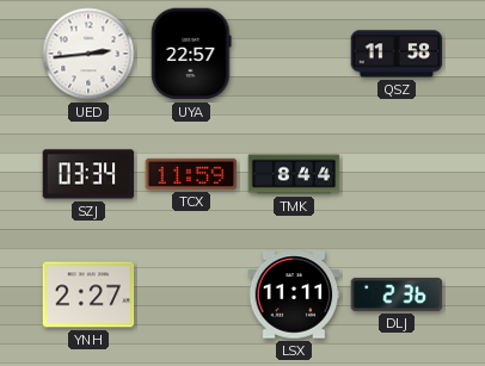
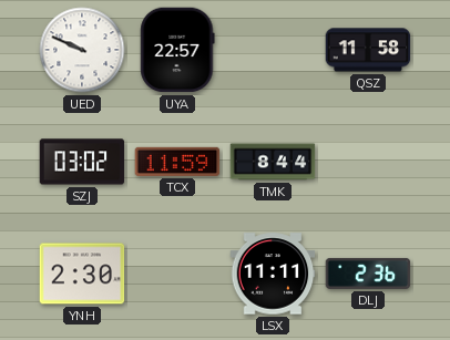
UED: 2:44 -> 9:49 (82, 50)
SZJ: 03:34 -> 03:02 (82, 162)
YNH: 2:27 -> 2:30 (82, 274)
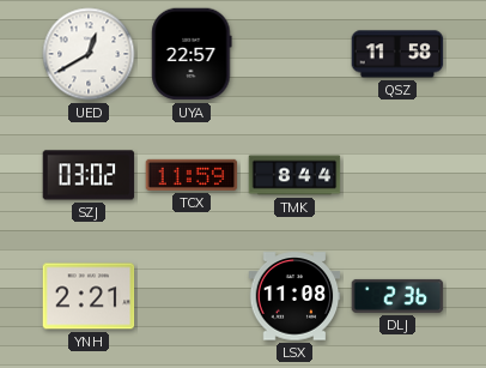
UED: 9:49 -> 12:40 (89, 54)
YNH: 2:30 -> 2:21 (89, 296)
LSX: 11:11 -> 11:08 (294, 296)
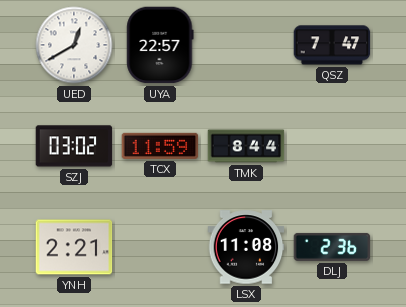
QSZ: 11:58 -> 7:47 (332, 45)
